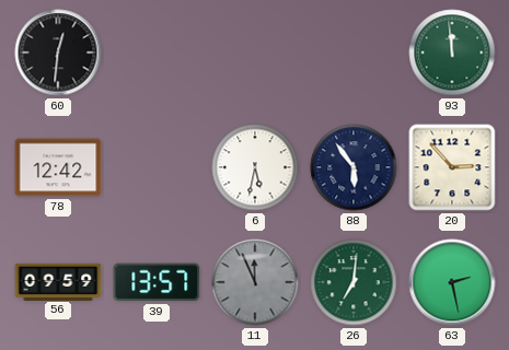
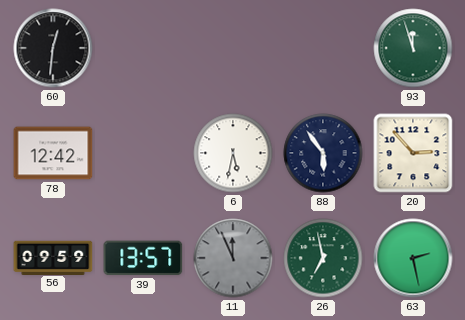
93: 11:59 -> 11:57 (413, 48)
26: 7:01 -> 6:58 (323, 258)
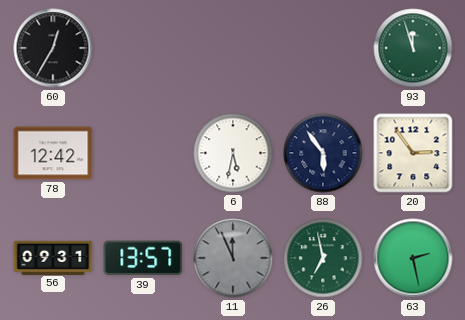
60: 12:31 -> 12:35 (53, 48)
20: 2:53 -> 2:54 (413, 153)
56: 09:59 -> 09:31 (53, 257)
